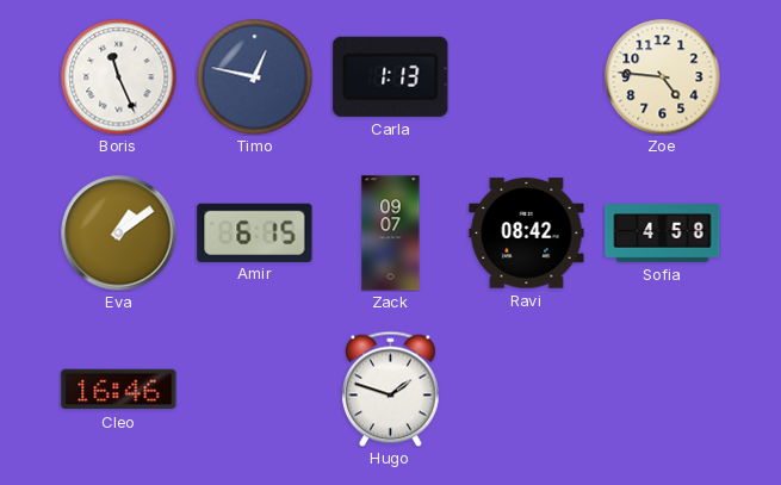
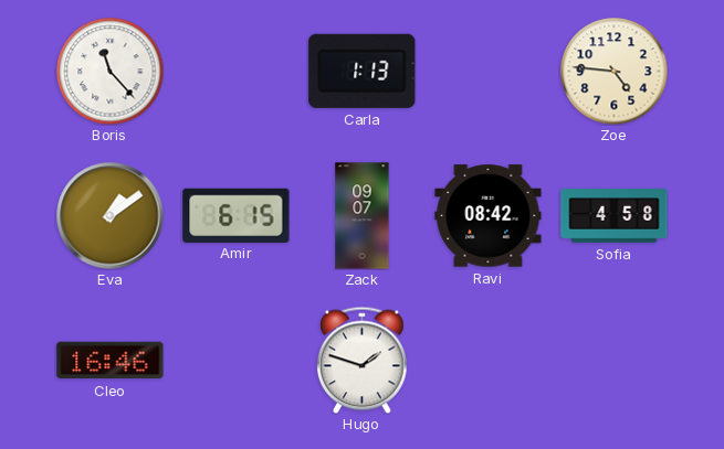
Boris: 11:26 -> 11:23 (109, 71)
Timo: 12:47 -> none (254, 76)
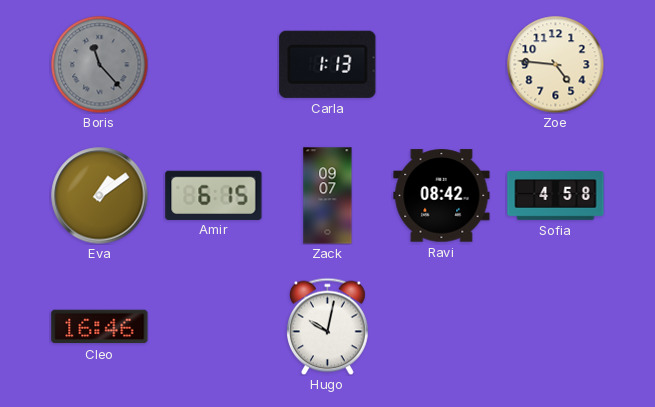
Boris dial: white -> grey (99, 64)
Hugo: 1:48 -> 10:02 (328, 326)
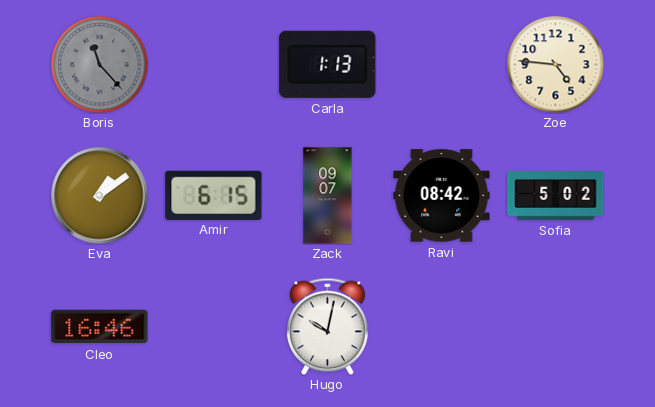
Sofia: 4:58 -> 5:02 (556, 196)
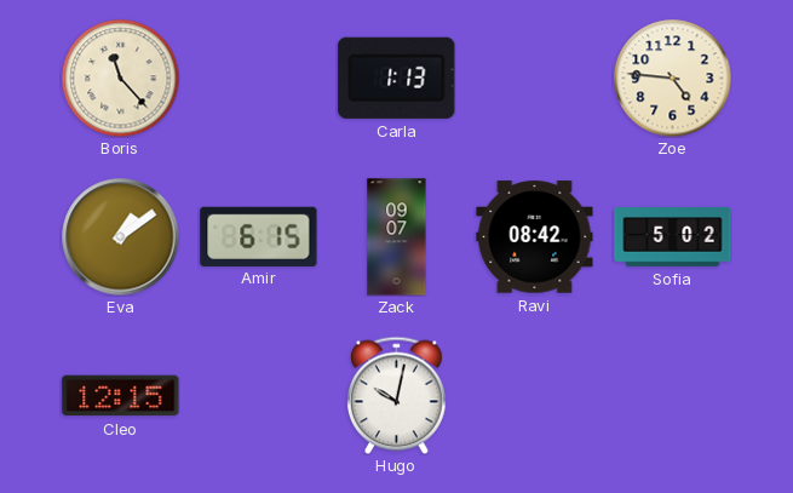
Boris dial: grey -> cream (120, 78)
Cleo: 16:46 -> 12:15 (121, 396)
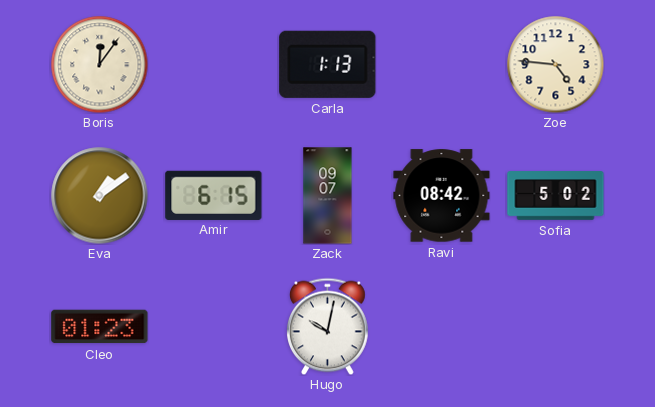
Boris: 11:23 -> 12:06 (99, 64)
Cleo: 12:15 -> 01:23 (100, 327)
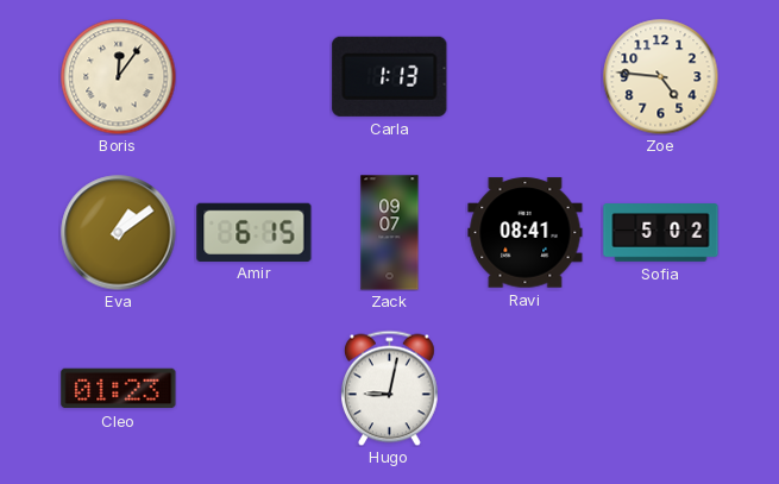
Ravi: 08:42 -> 08:41 (526, 233)
Hugo: 10:02 -> 9:02 (390, 388)
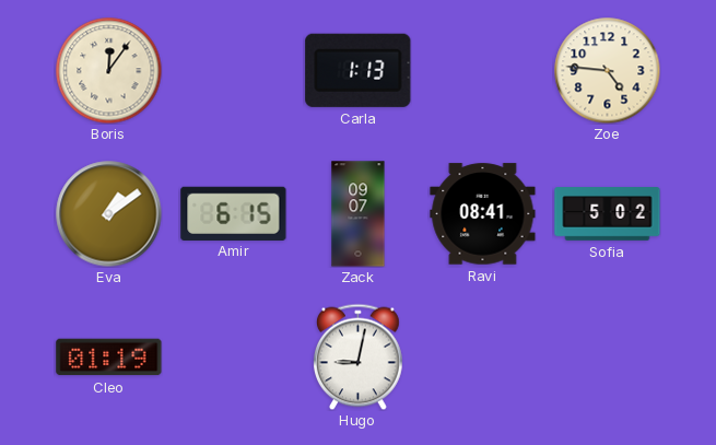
Cleo: 01:23 -> 01:19 (109, 358)
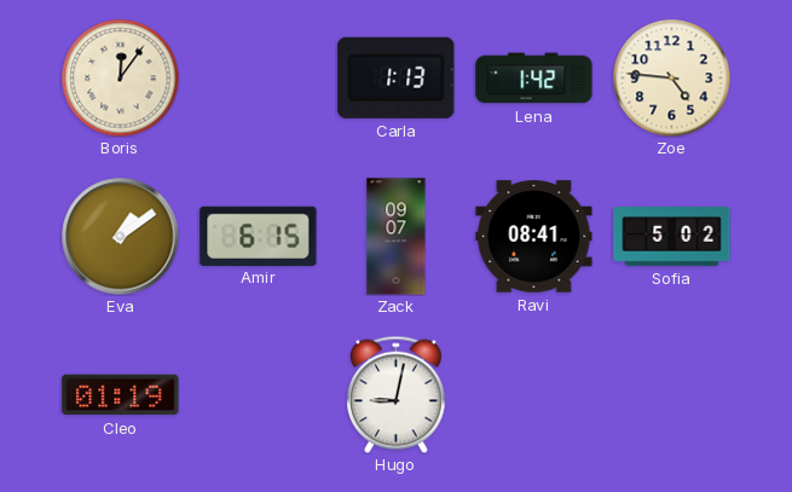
Lena: none -> 1:42 (534, 79)
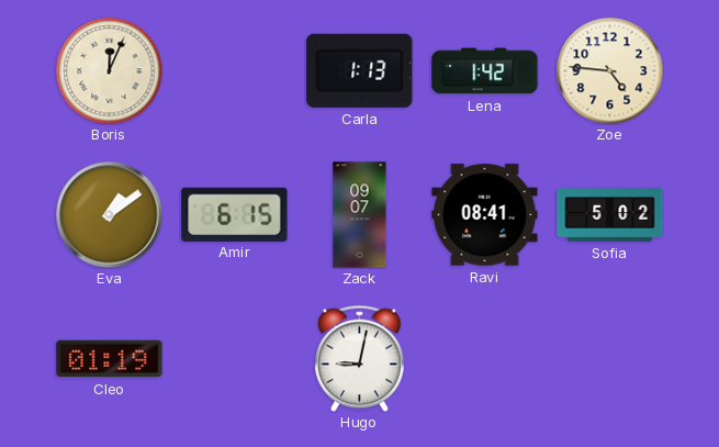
Boris: 12:06 -> 12:04 (109, 70)
